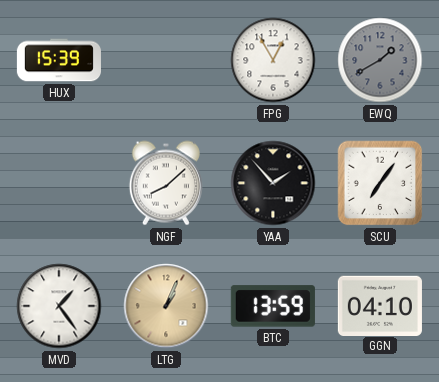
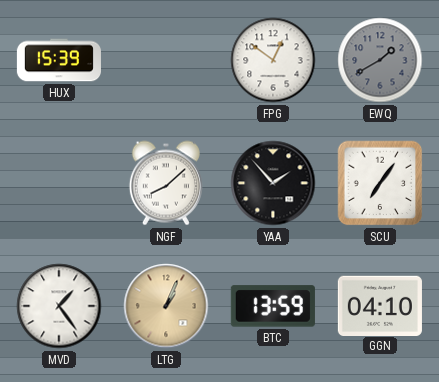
FPG: 12:55 -> 12:51 (273, 60)
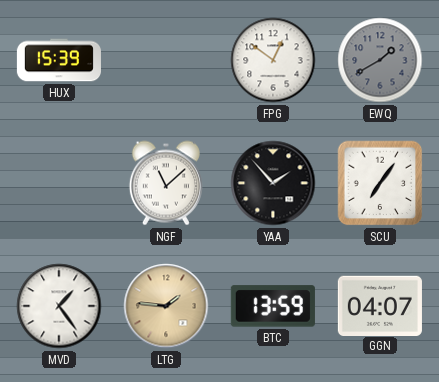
NGF: 8:08 -> 11:08 (166, 183)
LTG: 1:04 -> 1:46 (166, 306)
GGN: 04:10 -> 04:07 (380, 305)
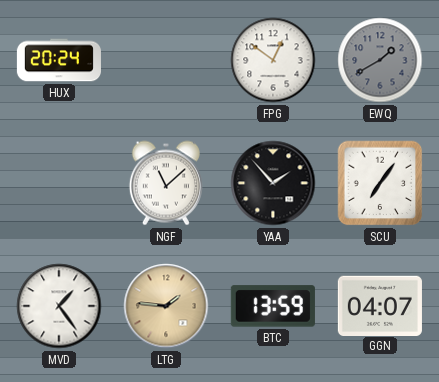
HUX: 15:39 -> 20:24 (59, 60)
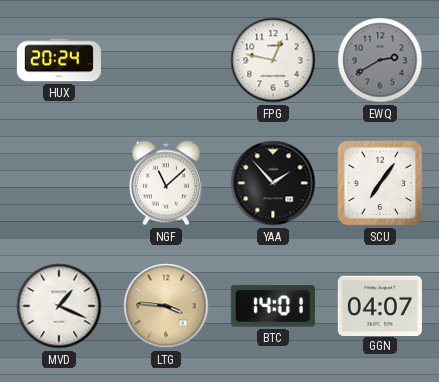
FPG: 12:51 -> 12:47 (273, 60)
EWQ: 1:40 -> 2:40 (380, 60)
MVD: 1:24 -> 1:19 (59, 306)
LTG: 1:46 -> 3:46 (166, 306)
BTC: 13:59 -> 14:01 (273, 306)
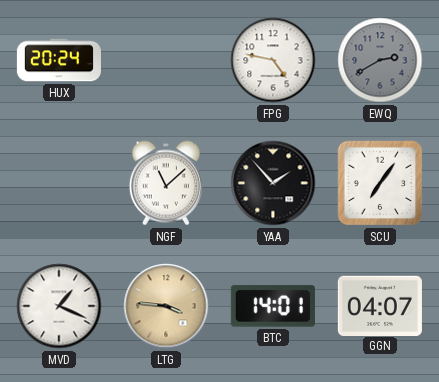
FPG: 12:47 -> 4:47 (273, 60)
